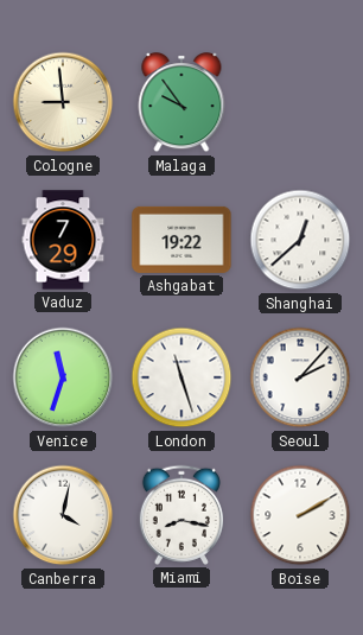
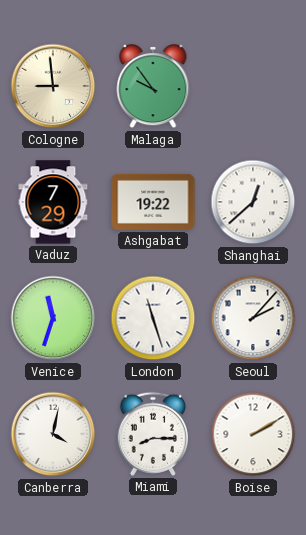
Miami: 8:17 -> 8:15 (153, 434)
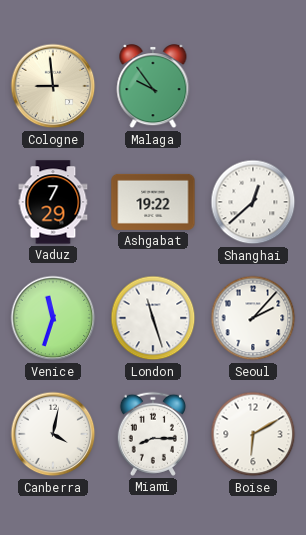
Boise: 2:10 -> 6:10 (253, 434)
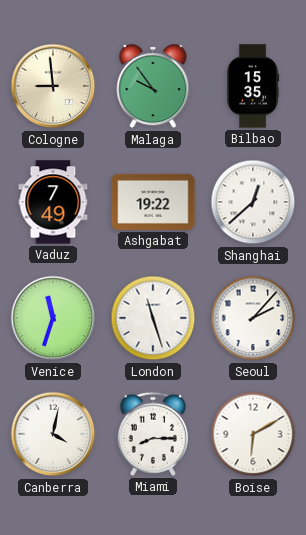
Bilbao: none -> 15:35 (253, 86)
Vaduz: 7:29 -> 7:49 (53, 202)
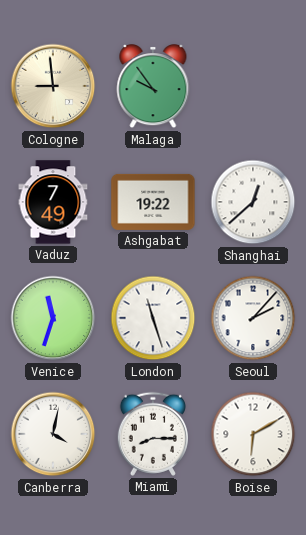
Bilbao: 15:35 -> none (253, 86)
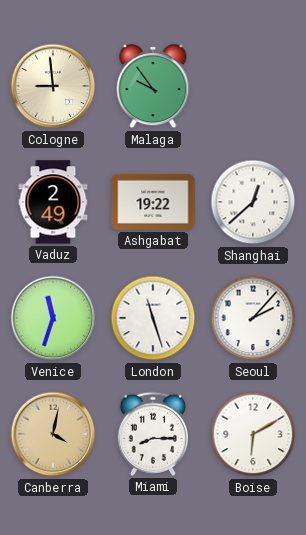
Vaduz: 7:49 -> 2:49 (53, 202)
Canberra dial: white -> champagne (53, 434)
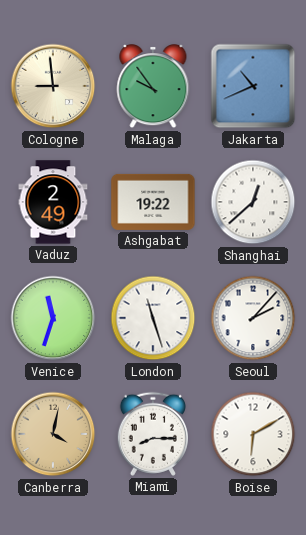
Jakarta: none -> 10:41 (253, 86)
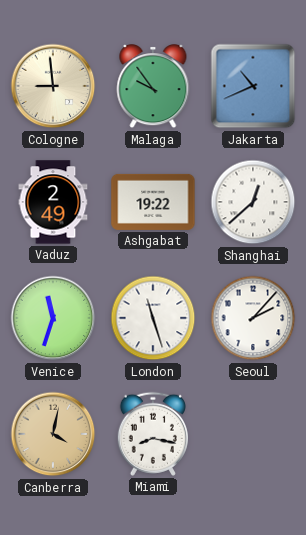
Miami: 8:15 -> 8:17 (153, 434)
Boise: 6:10 -> none (253, 434)
